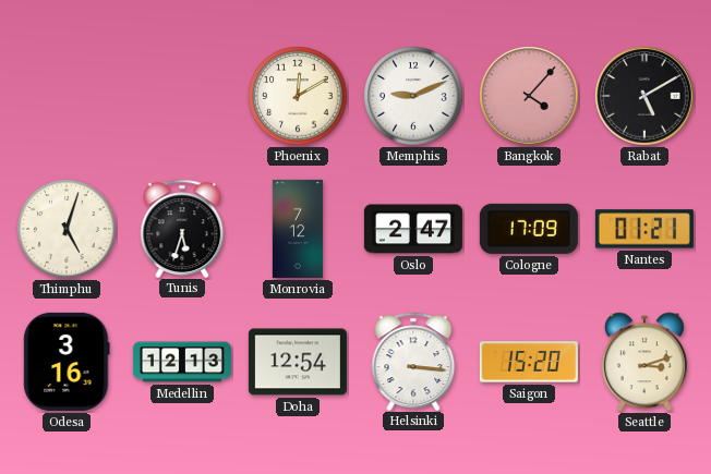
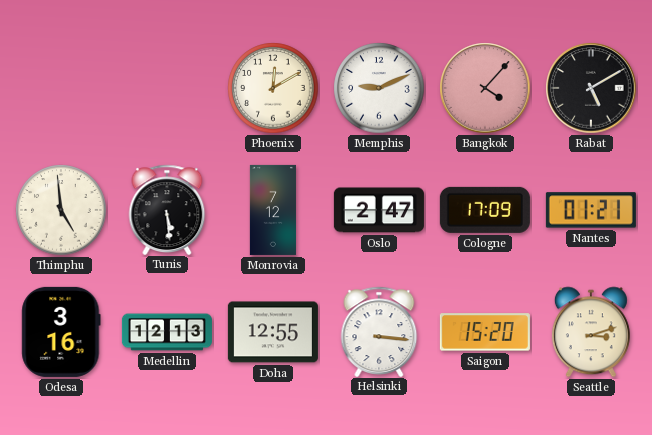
Thimphu: 5:03 -> 4:59 (61, 210)
Tunis: 5:33 -> 5:29 (167, 209)
Doha: 12:54 -> 12:55 (273, 332)
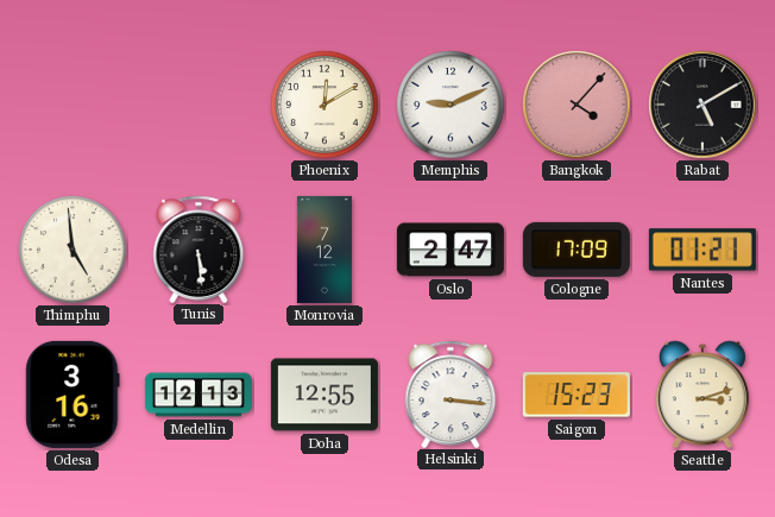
Saigon: 15:20 -> 15:23 (576, 395)
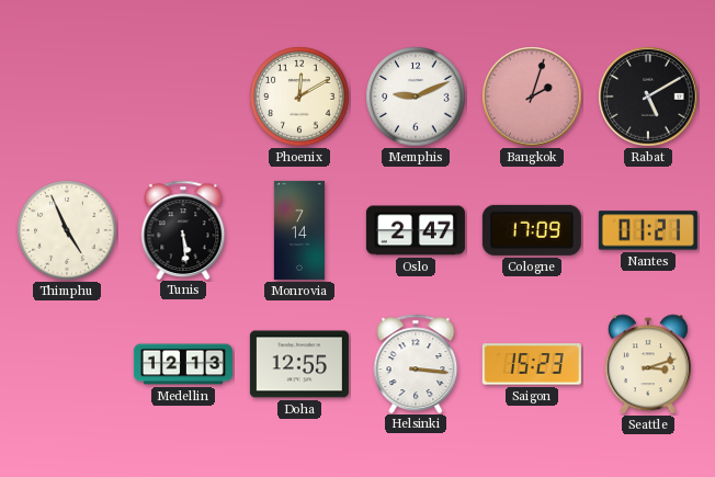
Bangkok: 4:07 -> 2:03 (532, 96)
Thimphu: 4:59 -> 4:56 (67, 230)
Monrovia: 7:12 -> 7:14 (299, 230)
Odesa: 3:16 -> none (73, 395)
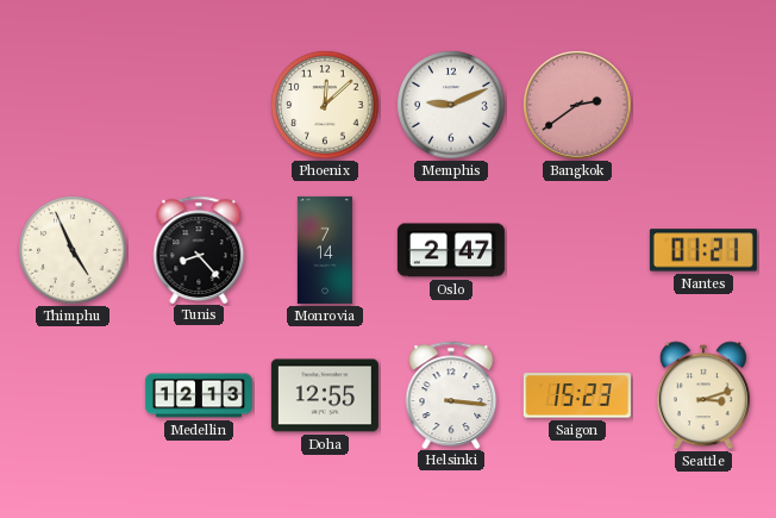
Phoenix: 12:10 -> 12:08 (325, 105)
Bangkok: 2:03 -> 2:39 (577, 105)
Rabat: 5:10 -> none (648, 96)
Tunis: 5:29 -> 8:23 (199, 249)
Cologne: 17:09 -> none (532, 230)
